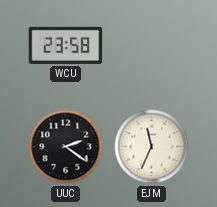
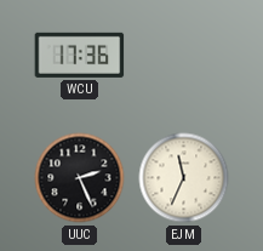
WCU: 23:58 -> 17:36 (80, 55)
UUC: 2:21 -> 2:26 (80, 178)
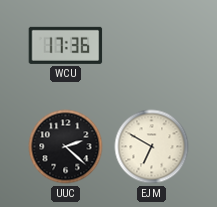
UUC: 2:26 -> 2:22 (66, 147)
EJM: 11:34 -> 6:50 (152, 147)
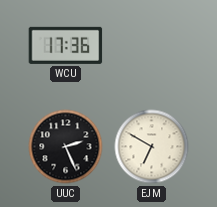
UUC: 2:22 -> 2:26 (66, 147)
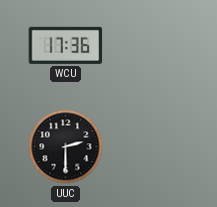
UUC: 2:26 -> 2:30 (66, 147)
EJM: 6:50 -> none (152, 147)
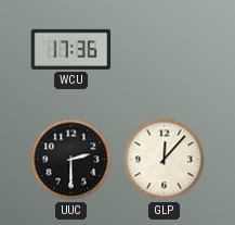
GLP: none -> 12:07 (165, 160)
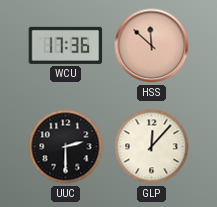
HSS: none -> 11:52 (152, 46)
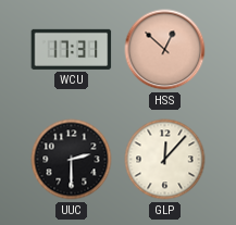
WCU: 17:36 -> 17:31 (72, 49)
HSS: 11:52 -> 12:52 (165, 50)
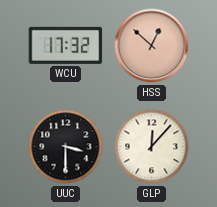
WCU: 17:31 -> 17:32 (66, 45)
UUC: 2:30 -> 3:30 (66, 147)
